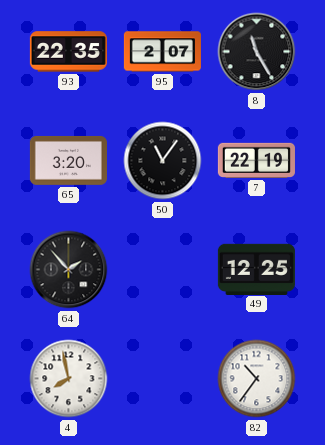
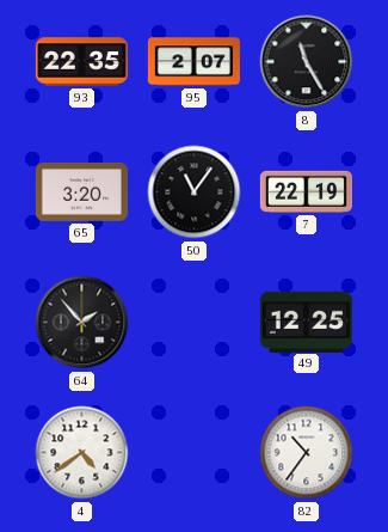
4: 7:58 -> 4:39 (82, 453)
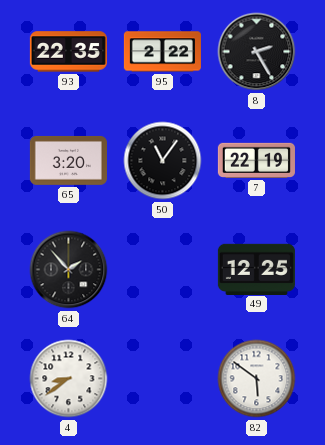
95: 2:07 -> 2:22 (162, 52)
8: 11:25 -> 2:25 (257, 52)
4: 4:39 -> 8:39 (69, 379)
82: 10:36 -> 5:51 (257, 379)
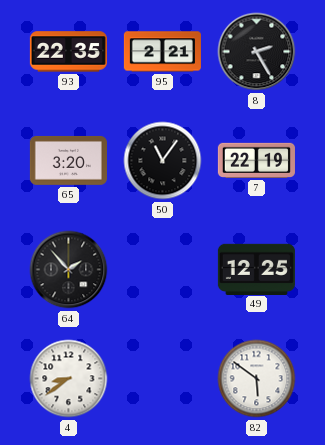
95: 2:22 -> 2:21 (162, 52)
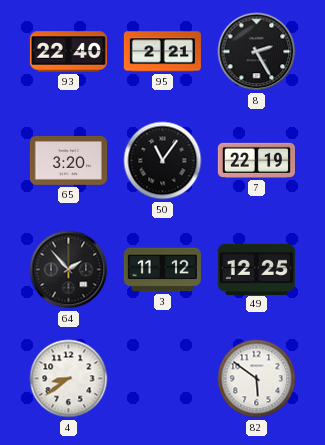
93: 22:35 -> 22:40 (68, 52)
3: none -> 11:12 (162, 270)
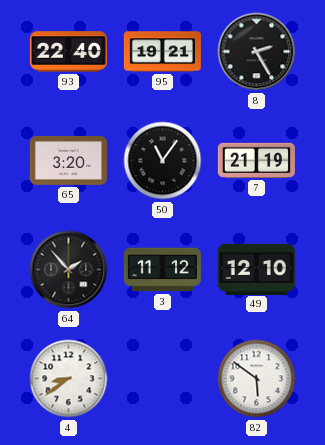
95: 2:21 -> 19:21 (162, 52)
7: 22:19 -> 21:19 (256, 160)
49: 12:25 -> 12:10 (256, 269)
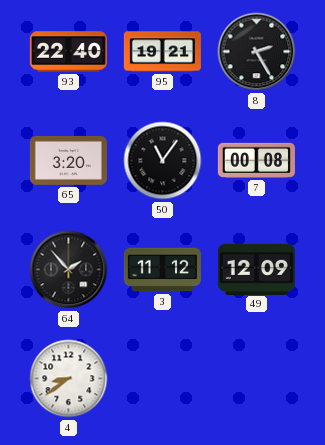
7: 21:19 -> 00:08 (256, 160)
49: 12:10 -> 12:09 (256, 269)
82: 5:51 -> none (257, 379)
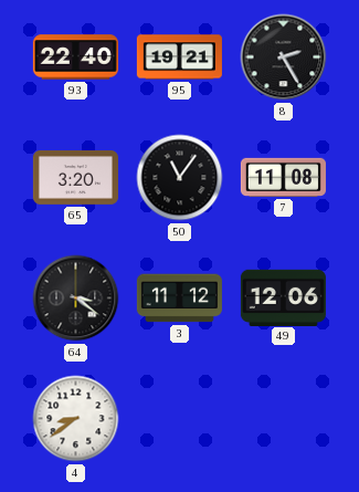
7: 00:08 -> 11:08 (283, 177)
64: 1:53 -> 3:21 (76, 299)
49: 12:09 -> 12:06 (283, 297)
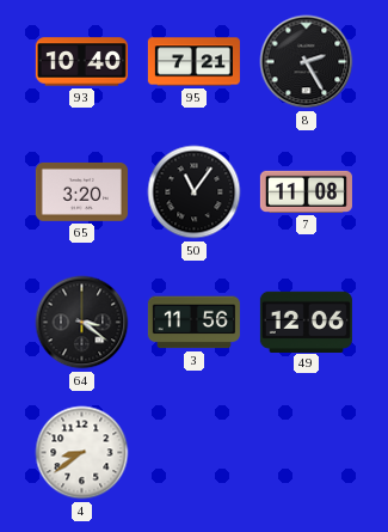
93: 22:40 -> 10:40 (81, 62)
95: 19:21 -> 7:21 (193, 62)
3: 11:12 -> 11:56 (193, 323)
